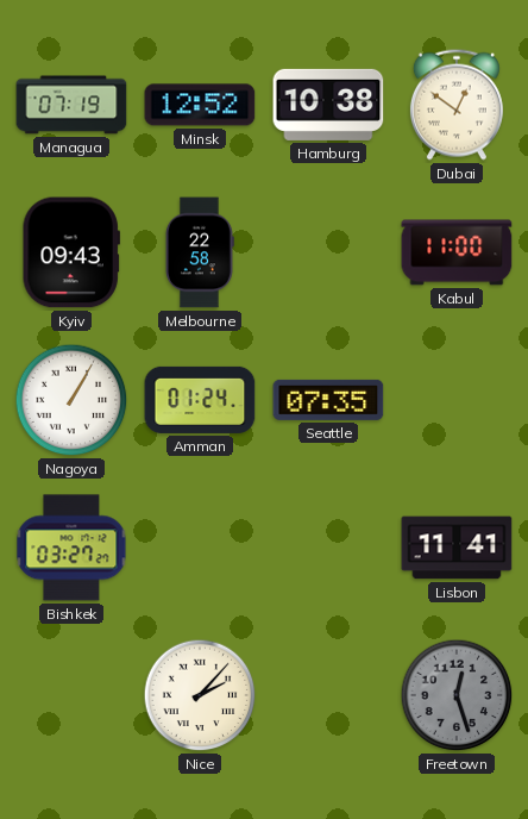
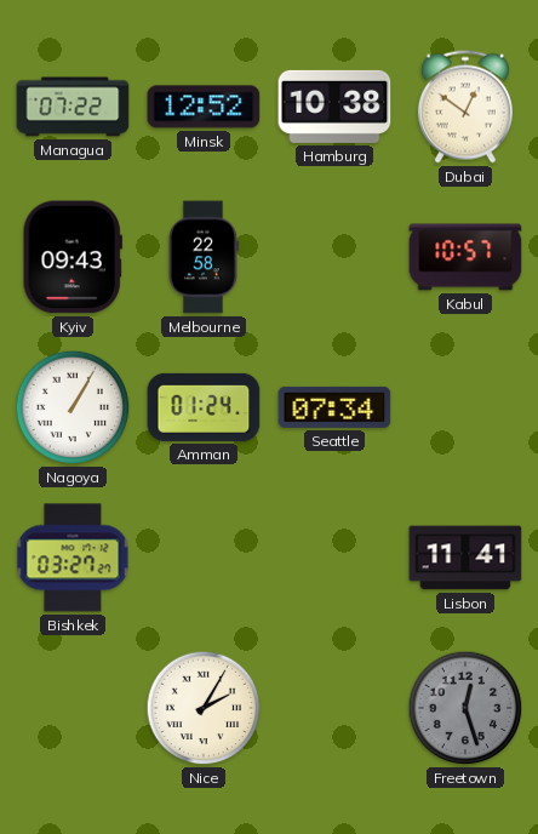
Managua: 07:19 -> 07:22 (73, 107)
Kabul: 11:00 -> 10:57 (465, 257)
Seattle: 07:35 -> 07:34 (334, 407)
Nice: 2:07 -> 2:05 (204, 708)
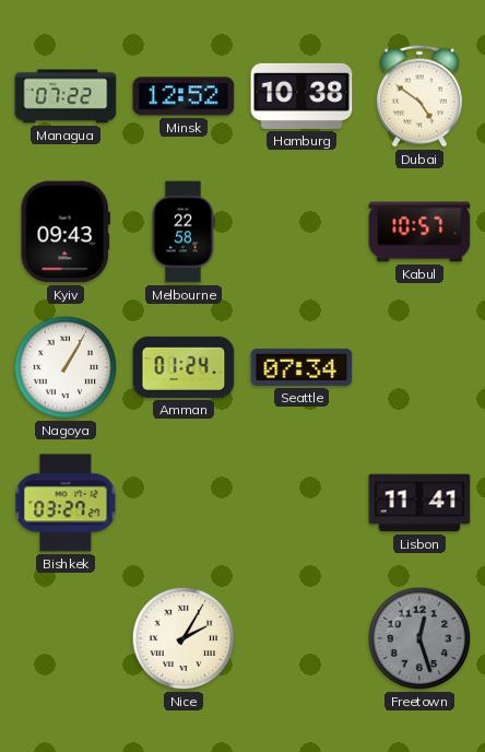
Dubai: 12:51 -> 4:51 (419, 96)
